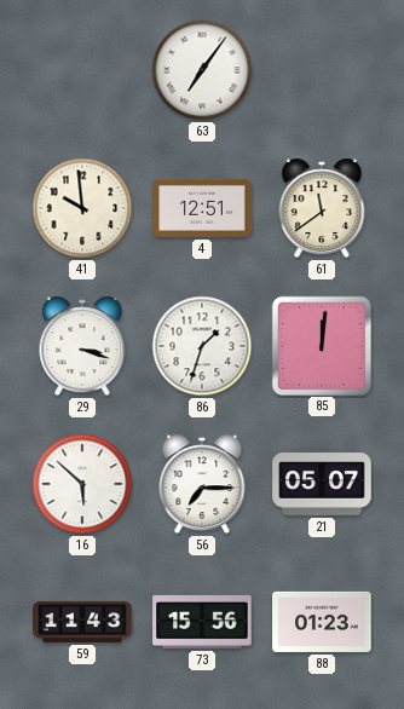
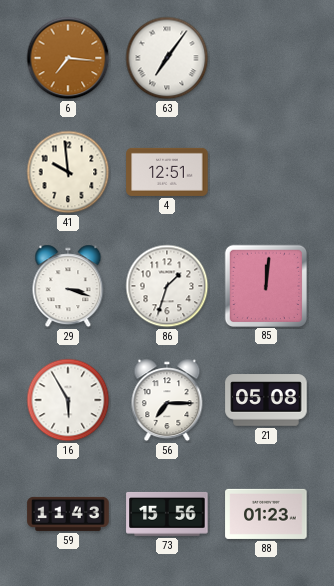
6: none -> 7:16 (68, 58)
61: 11:39 -> none (322, 208)
16: 5:52 -> 5:55 (68, 400)
21: 05:07 -> 05:08 (266, 400)
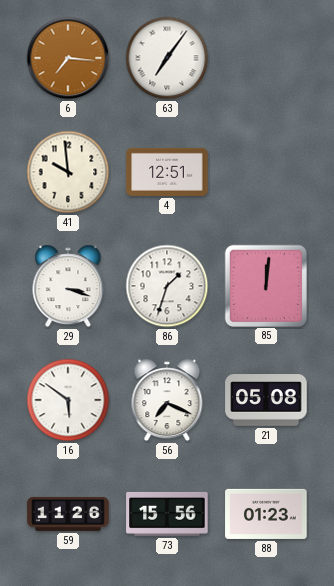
16: 5:55 -> 5:51 (68, 400)
56: 7:15 -> 7:19 (167, 400)
59: 11:43 -> 11:26 (68, 514)
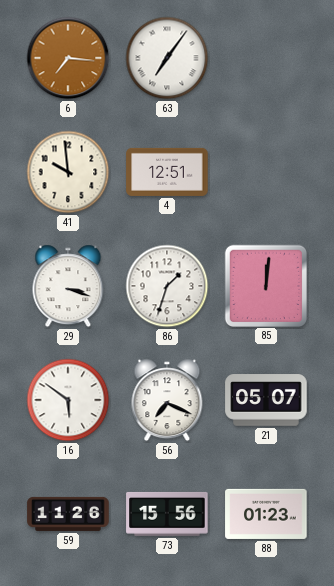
21: 05:08 -> 05:07 (266, 400)
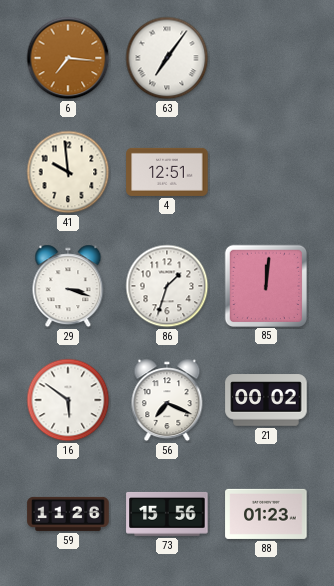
21: 05:07 -> 00:02 (266, 400)
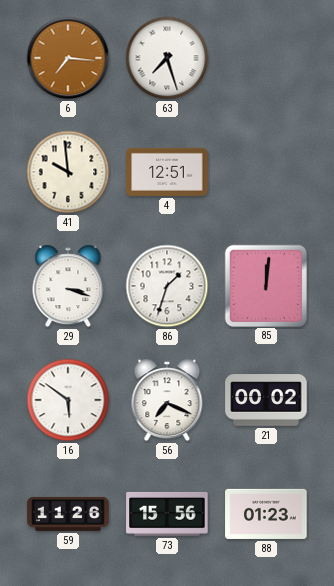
63: 7:06 -> 7:27 (167, 58)
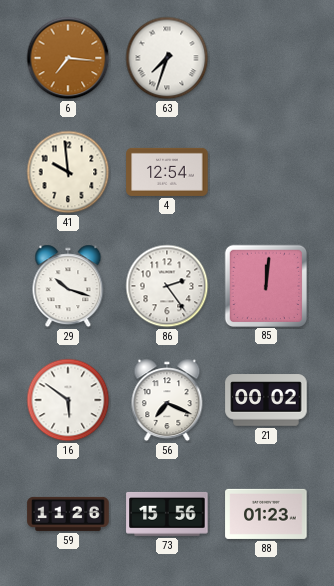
63: 7:27 -> 7:33 (167, 58)
4: 12:51 -> 12:54 (167, 172)
29: 3:18 -> 10:18 (68, 286)
86: 1:33 -> 2:24 (167, 286)
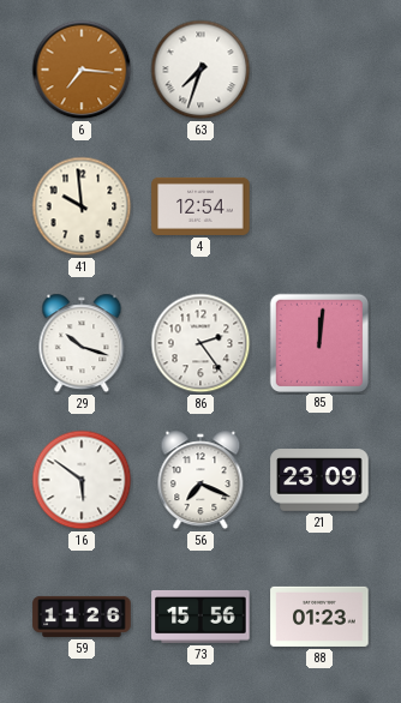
21: 00:02 -> 23:09 (319, 480)
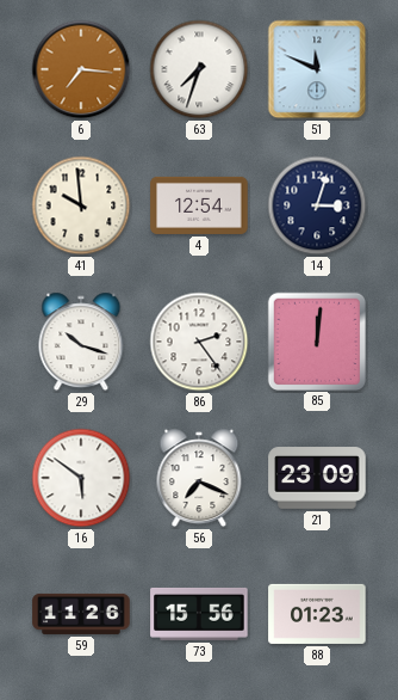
51: none -> 11:49 (317, 69)
14: none -> 3:03 (317, 205)
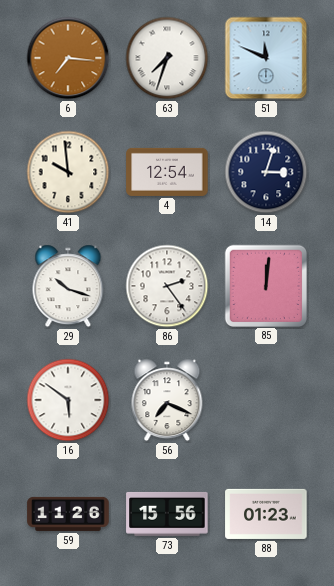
21: 23:09 -> none (317, 478)
